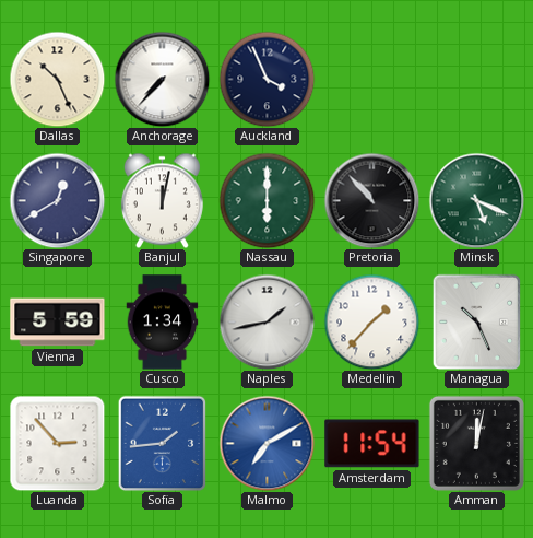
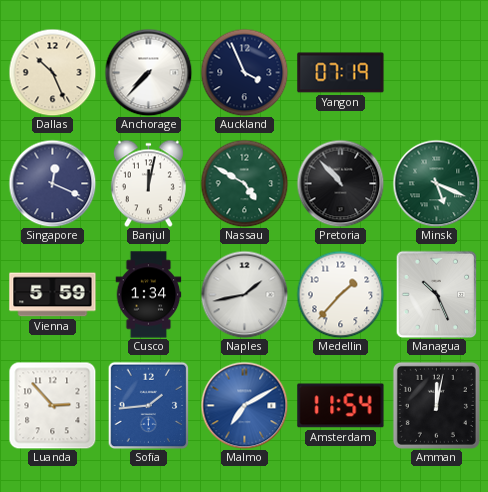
Yangon: none -> 07:19 (341, 73)
Singapore: 12:40 -> 12:19 (52, 183)
Nassau: 6:00 -> 4:50 (244, 183)
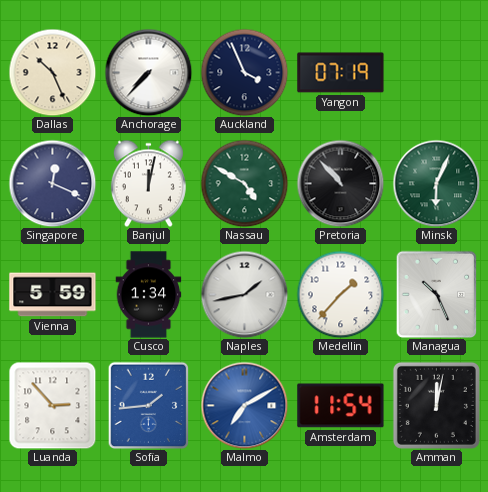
Minsk: 5:19 -> 6:04 (436, 183)
